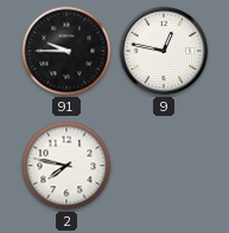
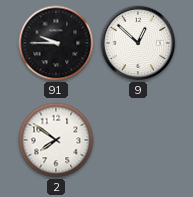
9: 12:47 -> 12:52 (138, 43)
2: 7:47 -> 7:51 (56, 140)
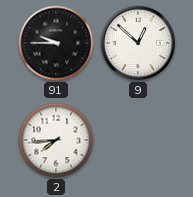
2: 7:51 -> 7:44 (56, 140)
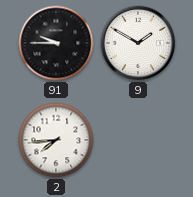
9: 12:52 -> 1:50 (138, 43)
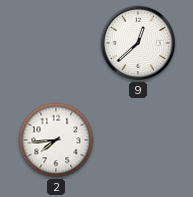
91: 9:45 -> none (56, 43)
9: 1:50 -> 12:38 (138, 43)
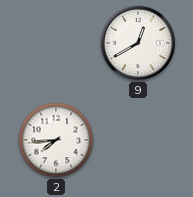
9: 12:38 -> 12:40 (138, 43)
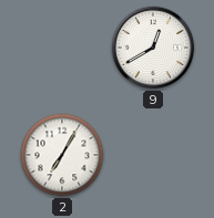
2: 7:44 -> 7:05 (62, 155)
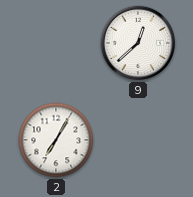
9: 12:40 -> 12:38 (138, 43)
